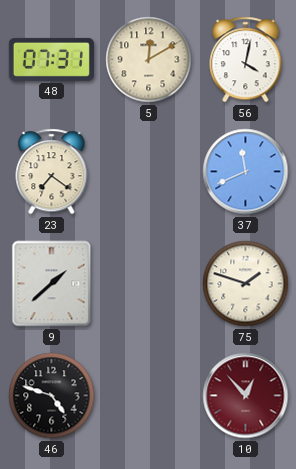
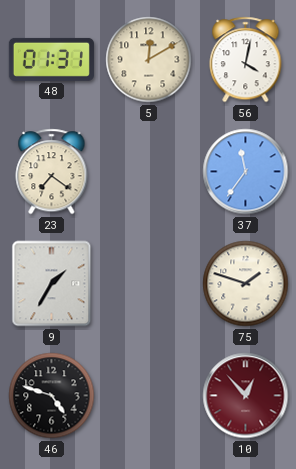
48: 07:31 -> 01:31 (51, 59)
37: 11:41 -> 11:36 (246, 172)
9: 1:38 -> 1:35 (52, 284)
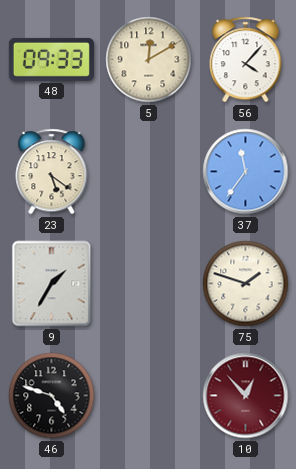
48: 01:31 -> 09:33 (51, 59)
56: 4:02 -> 4:07 (246, 60)
23: 7:21 -> 5:21 (52, 172)
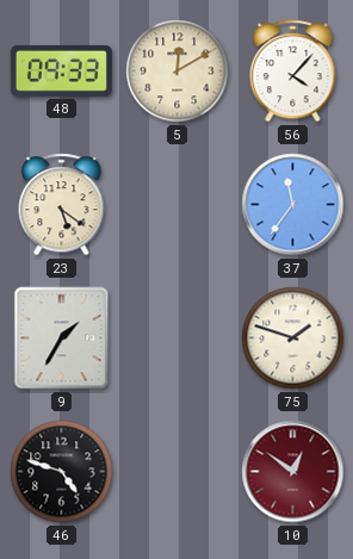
10: 12:53 -> 12:51 (293, 472)
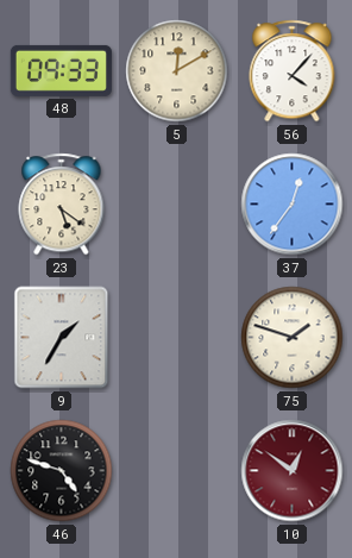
37: 11:36 -> 12:36 (293, 205)
